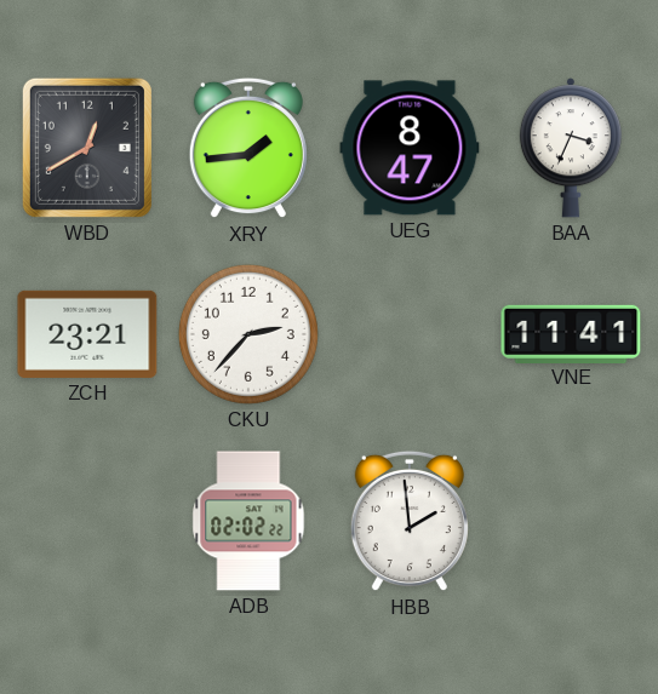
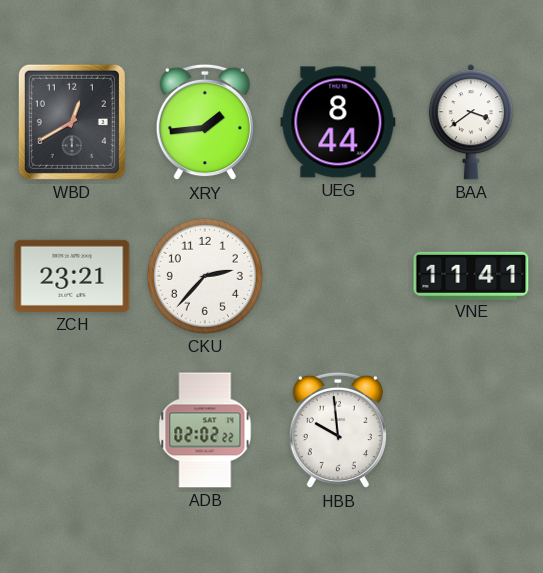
UEG: 8:47 -> 8:44 (338, 122)
BAA: 3:34 -> 3:39 (471, 122)
HBB: 1:59 -> 9:59 (338, 430)
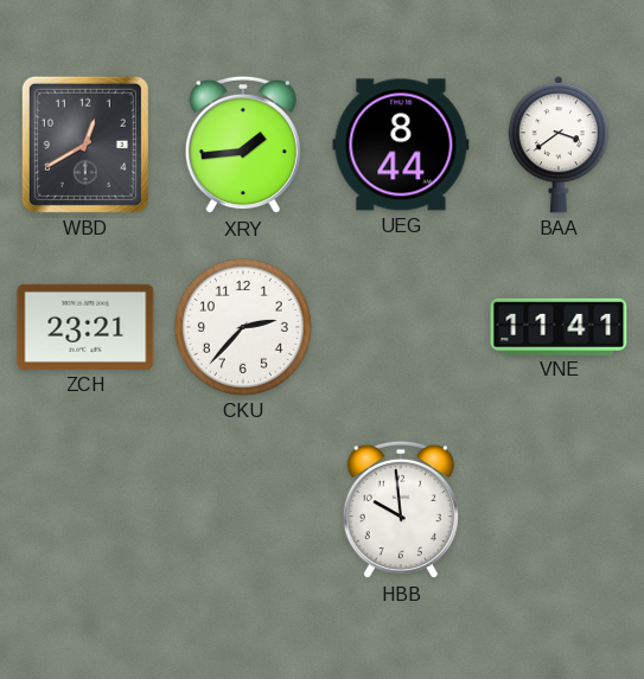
ADB: 02:02 -> none (205, 430)
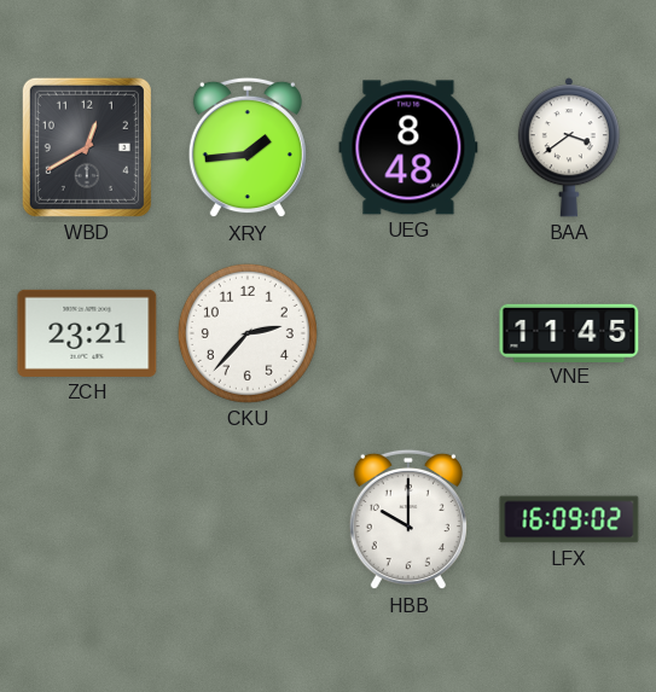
UEG: 8:44 -> 8:48 (408, 147)
VNE: 11:41 -> 11:45 (569, 332)
HBB: 9:59 -> 10:00 (408, 519)
LFX: none -> 16:09 (569, 519)
